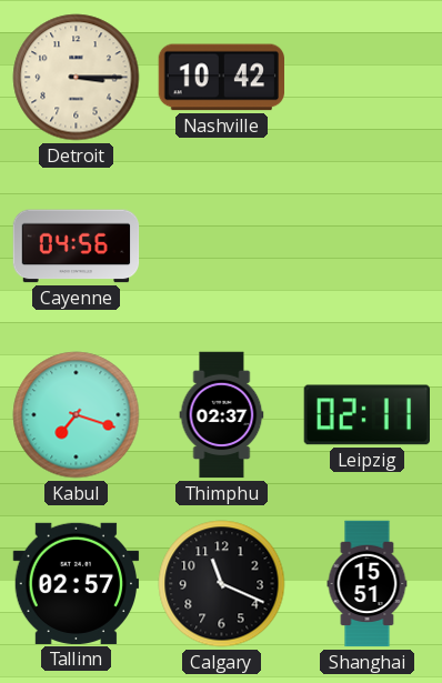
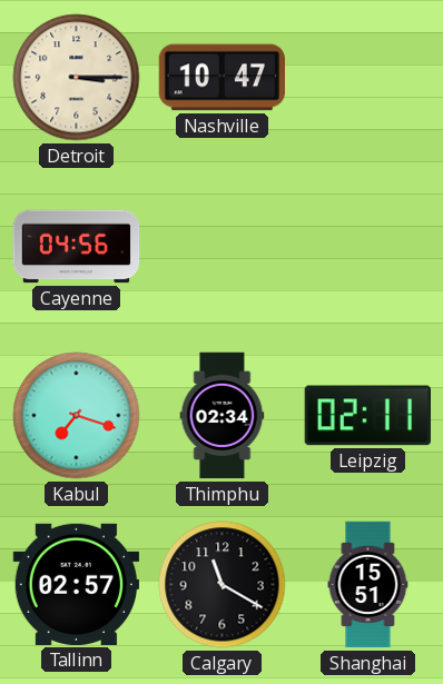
Nashville: 10:42 -> 10:47 (221, 78)
Thimphu: 02:37 -> 02:34 (223, 416)
Calgary: 11:19 -> 11:20 (223, 585)
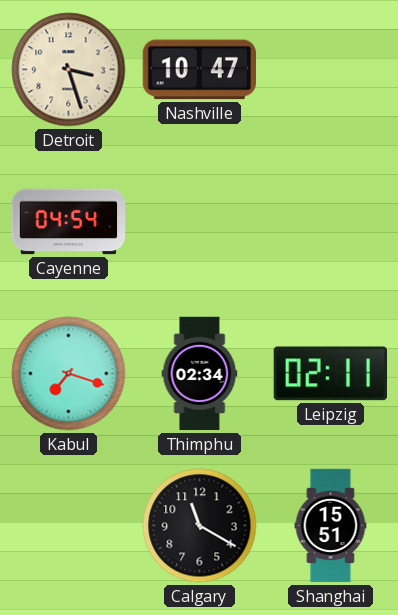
Detroit: 3:15 -> 3:27 (69, 70)
Cayenne: 04:56 -> 04:54 (69, 222)
Tallinn: 02:57 -> none (77, 584)
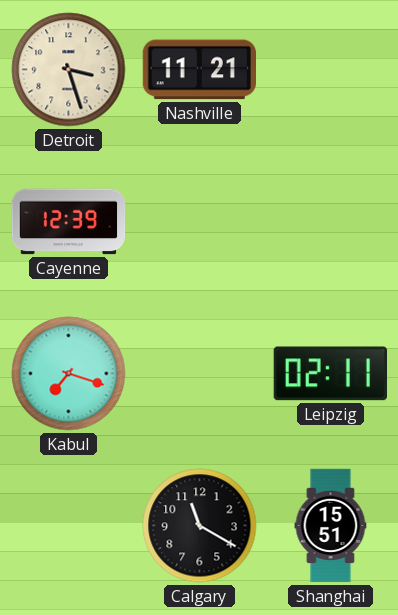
Nashville: 10:47 -> 11:21 (199, 70)
Cayenne: 04:54 -> 12:39 (69, 222)
Thimphu: 02:34 -> none (200, 374)
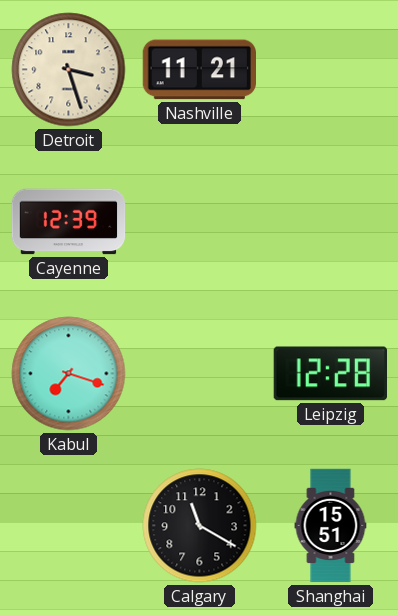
Leipzig: 02:11 -> 12:28 (330, 374)
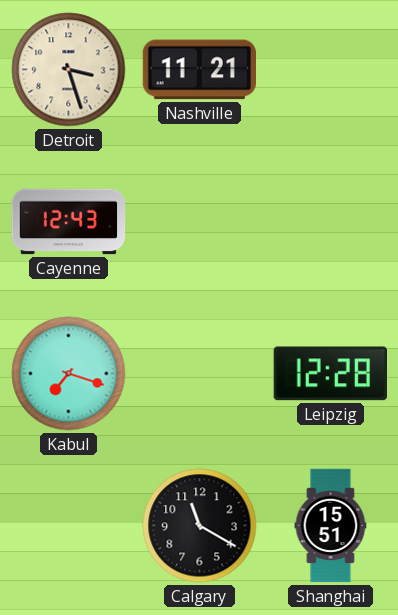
Cayenne: 12:39 -> 12:43 (69, 222)
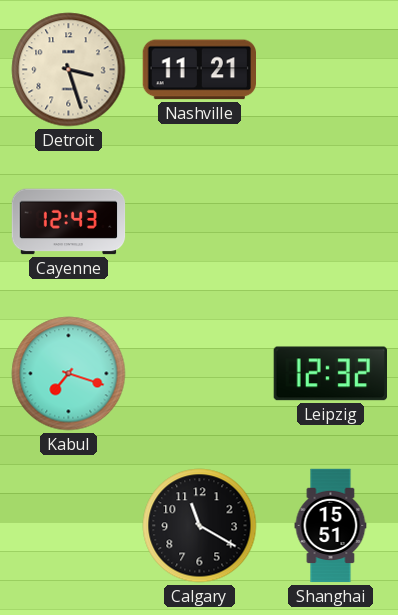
Leipzig: 12:28 -> 12:32 (330, 374)
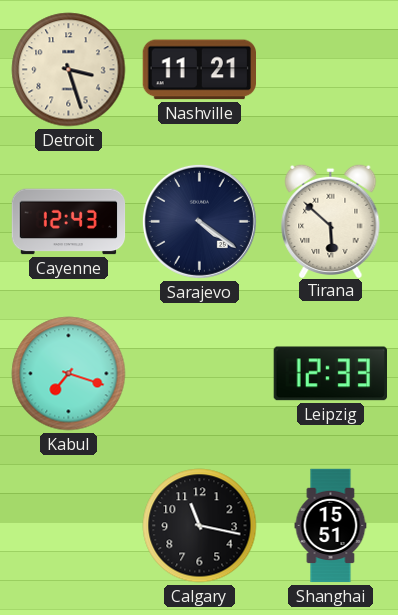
Sarajevo: none -> 4:21 (199, 221)
Tirana: none -> 5:52 (331, 220)
Leipzig: 12:32 -> 12:33 (330, 374)
Calgary: 11:20 -> 11:17 (200, 526)
